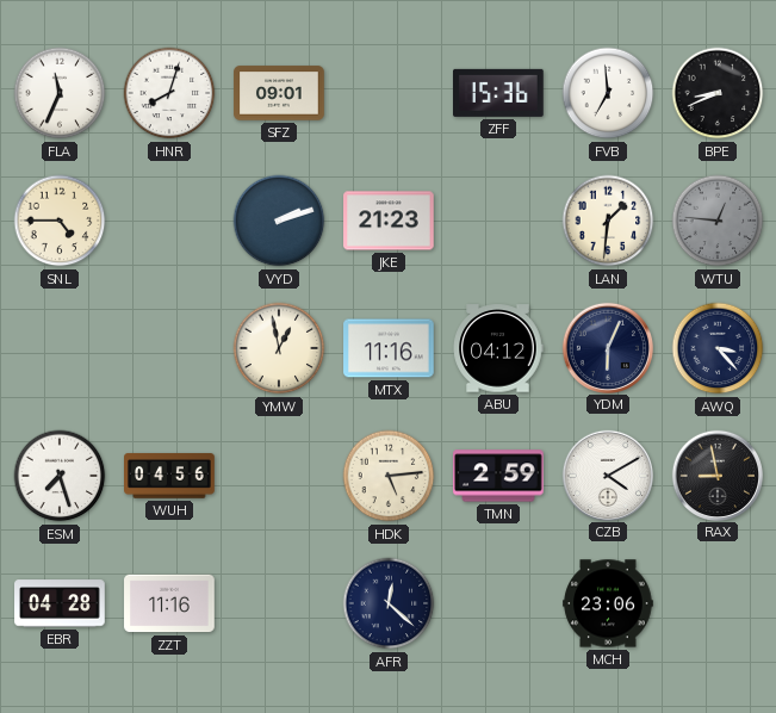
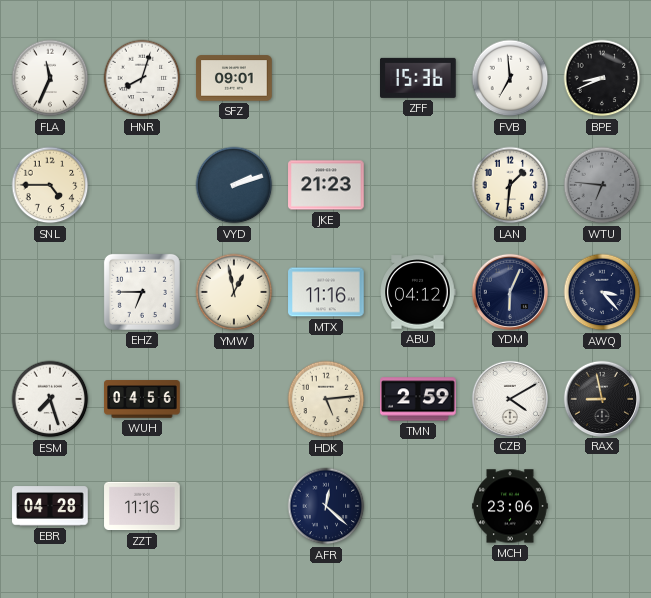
WTU: 12:46 -> 6:46 (602, 185)
EHZ: none -> 6:45 (142, 292)
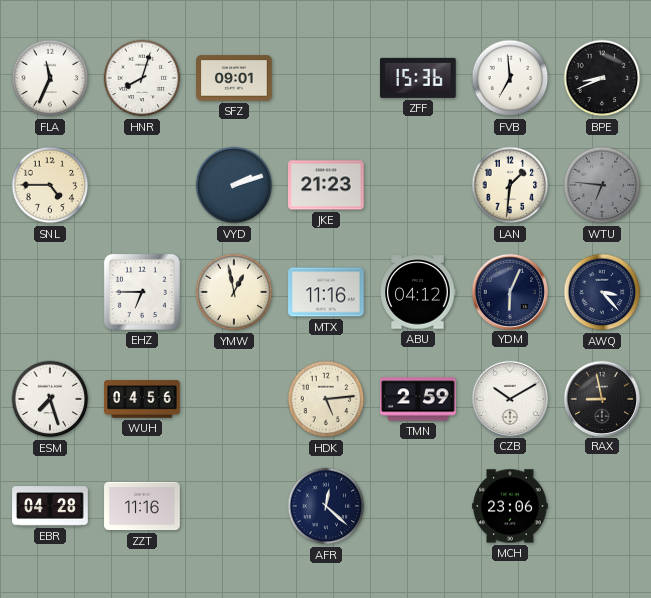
CZB: 4:10 -> 10:10 (509, 398)
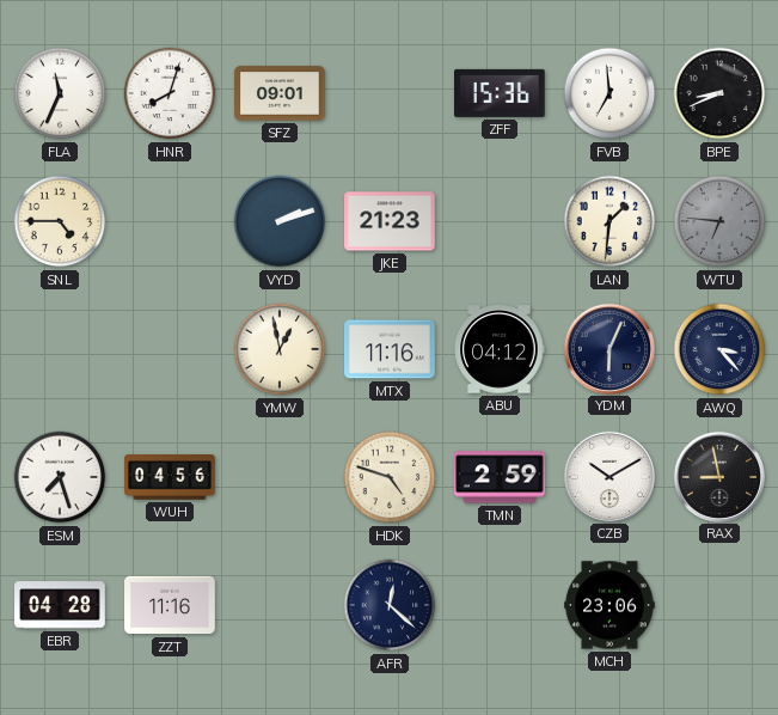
EHZ: 6:45 -> none (142, 292)
HDK: 5:14 -> 4:48 (390, 477)
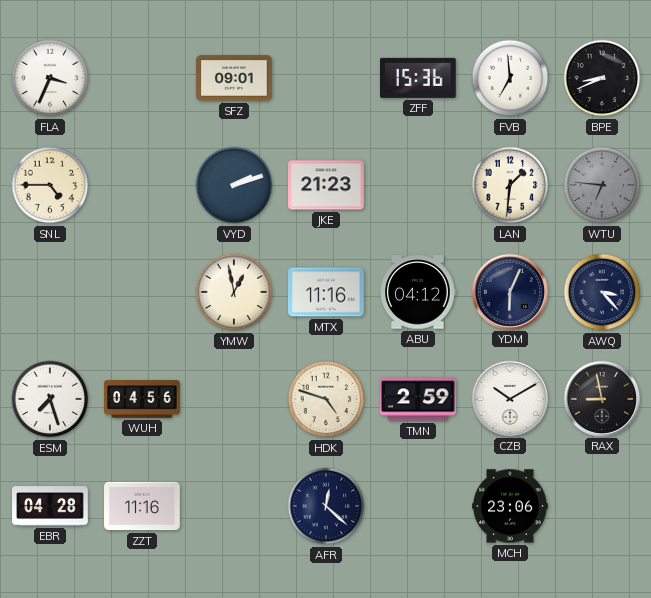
FLA: 11:34 -> 3:34 (50, 78)
HNR: 8:03 -> none (170, 93)
